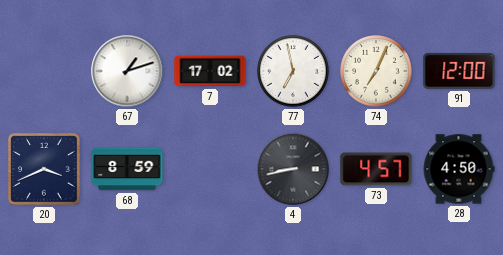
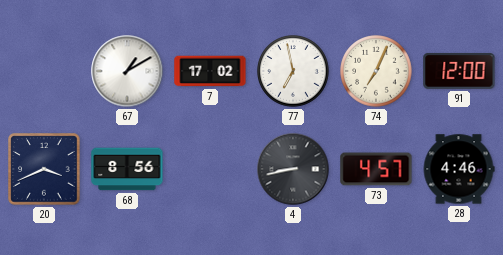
67: 1:12 -> 1:10 (127, 71)
68: 8:59 -> 8:56 (127, 169)
28: 4:50 -> 4:46 (459, 169)
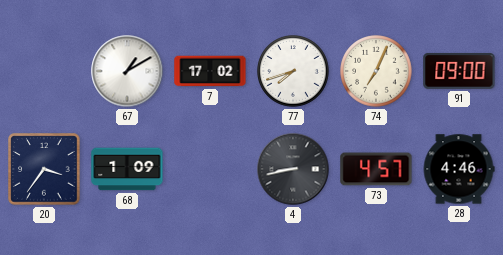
77: 6:58 -> 7:42 (293, 71)
91: 12:00 -> 09:00 (459, 71)
20: 3:41 -> 3:36 (44, 169)
68: 8:56 -> 1:09 (127, 169)
